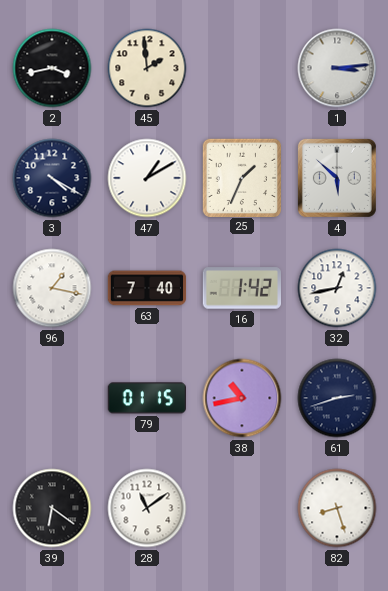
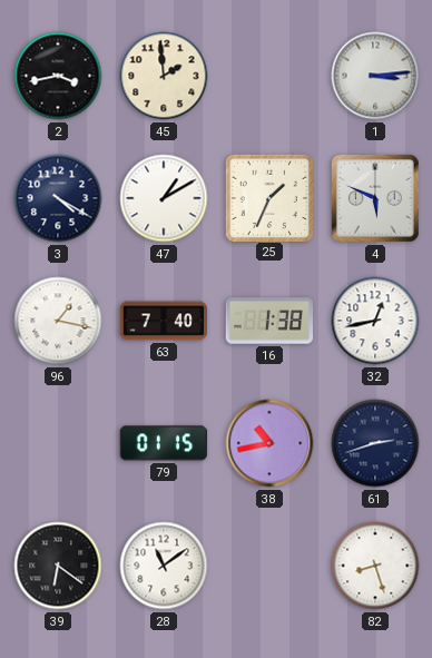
4: 5:52 -> 5:49 (375, 198)
16: 1:42 -> 1:38 (268, 321)
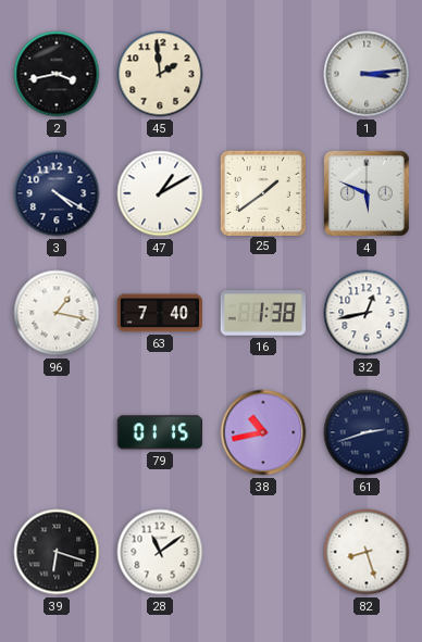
25: 1:34 -> 1:39 (262, 192)
39: 6:21 -> 6:18 (57, 552)
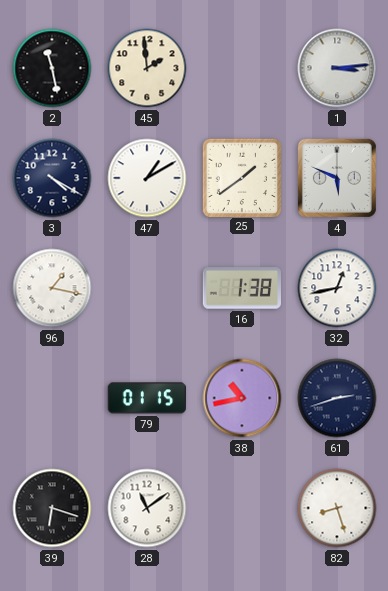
2: 3:43 -> 11:28 (52, 68)
63: 7:40 -> none (160, 313)
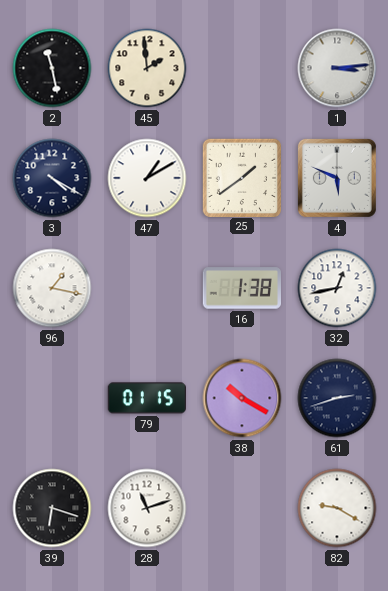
38: 10:43 -> 10:20 (242, 398)
28: 11:09 -> 11:12 (147, 508)
82: 8:27 -> 9:20 (337, 508)
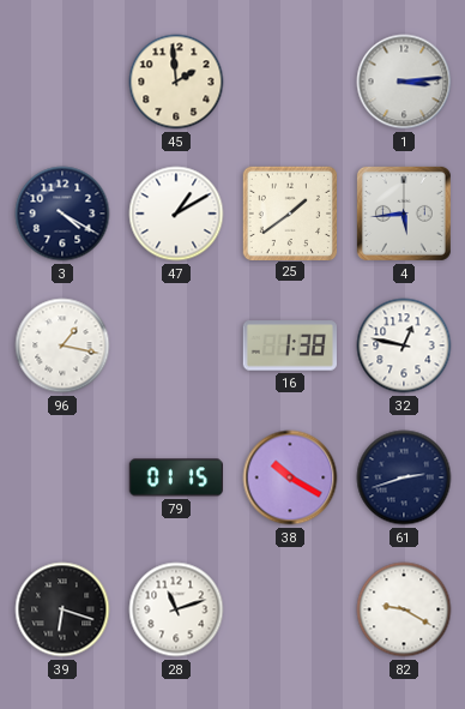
2: 11:28 -> none (52, 68)
4: 5:49 -> 5:44 (404, 214)
32: 12:43 -> 12:47 (404, 346)
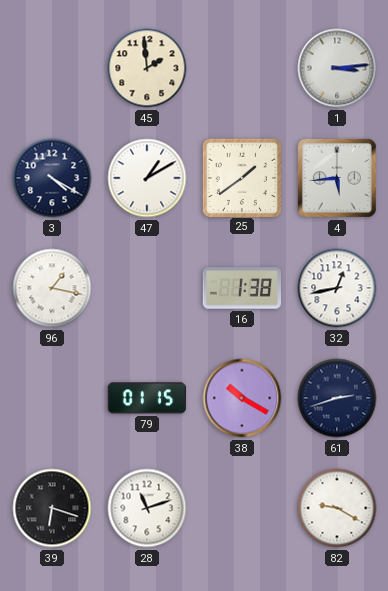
32: 12:47 -> 12:43 (337, 288)
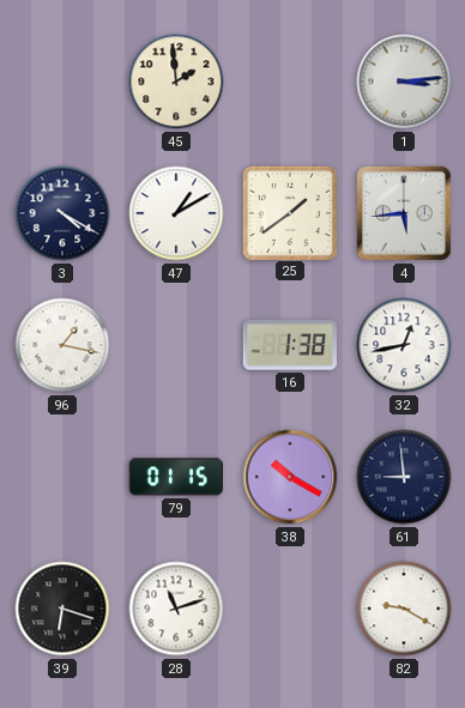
61: 2:42 -> 8:59 (404, 477)
